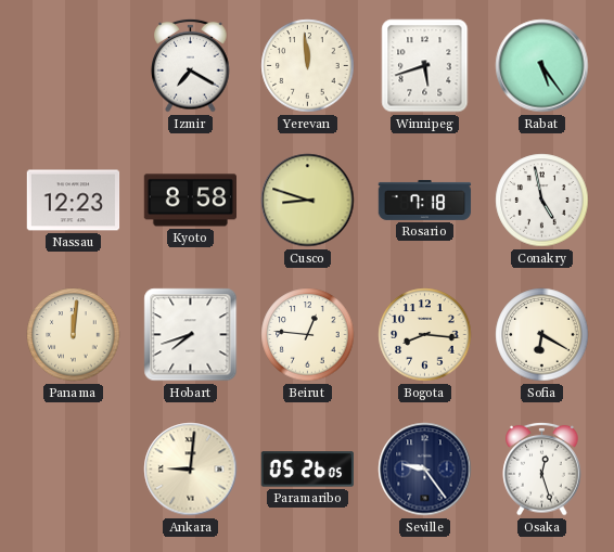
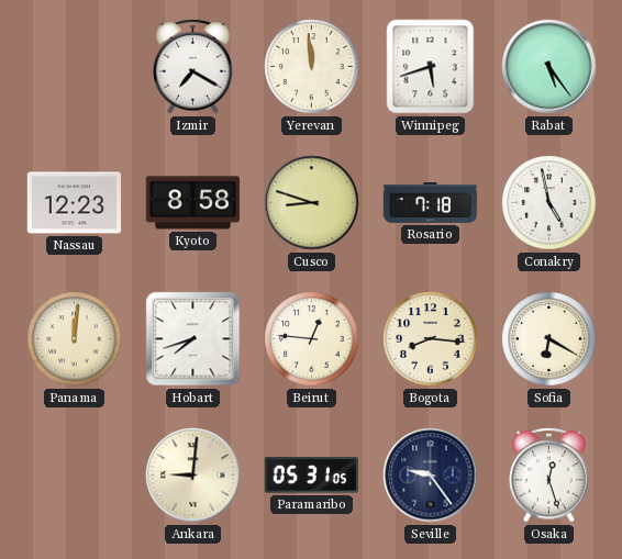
Paramaribo: 05:26 -> 05:31 (311, 476)
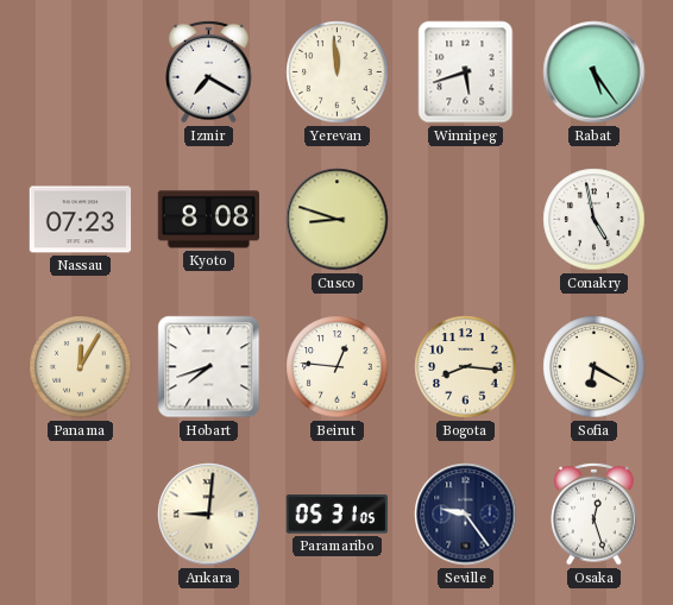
Nassau: 12:23 -> 07:23 (81, 220)
Kyoto: 8:58 -> 8:08 (208, 220)
Rosario: 7:18 -> none (431, 202)
Panama: 12:01 -> 12:05 (81, 367)
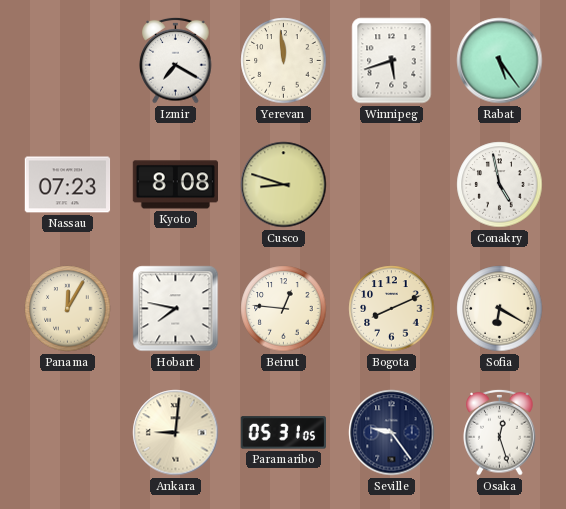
Hobart: 7:42 -> 7:47 (176, 309)
Bogota: 8:16 -> 8:11 (392, 309)
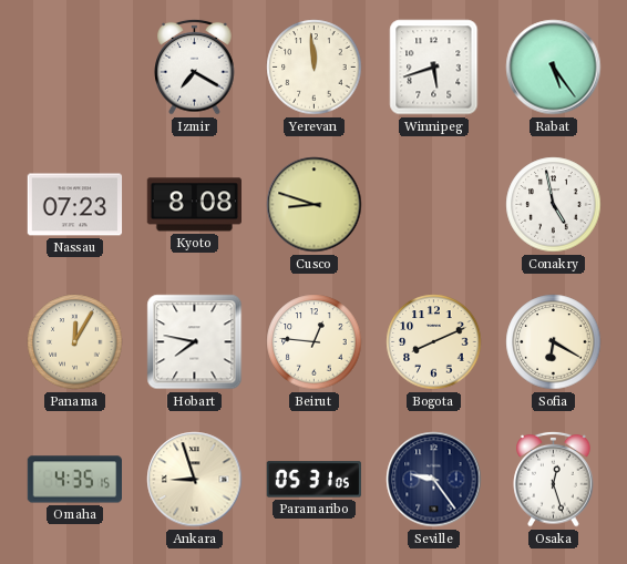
Omaha: none -> 4:35 (74, 480)
Ankara: 9:01 -> 8:57 (195, 480)
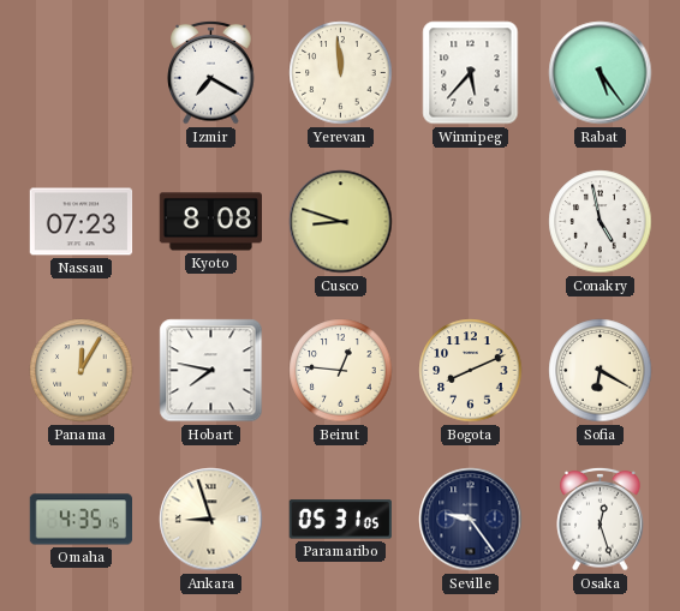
Winnipeg: 5:42 -> 5:37 (471, 73)
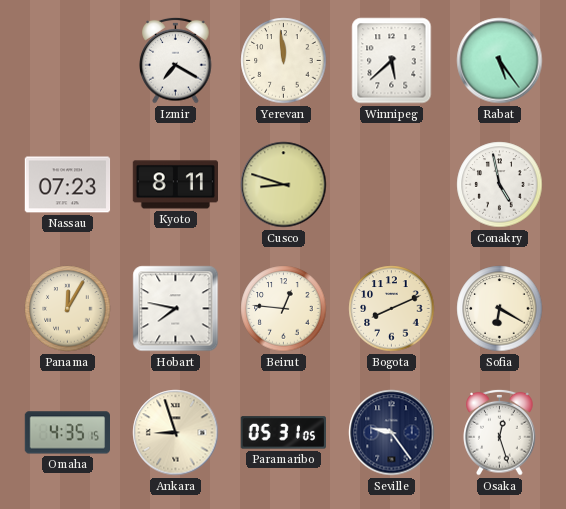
Winnipeg: 5:37 -> 5:38 (392, 61)
Kyoto: 8:08 -> 8:11 (175, 185)
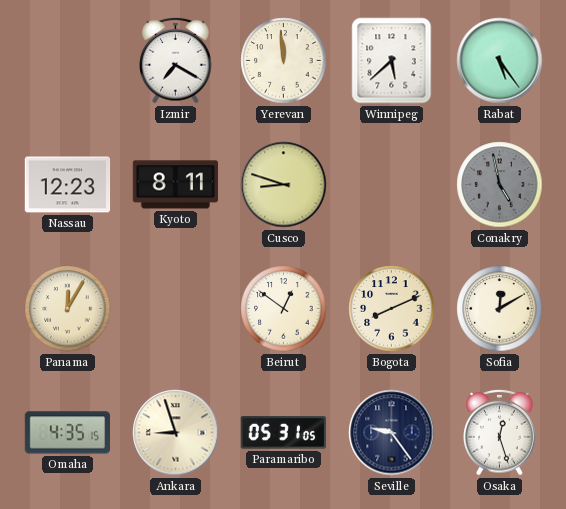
Nassau: 07:23 -> 12:23 (68, 185)
Conakry dial: white -> grey (500, 185)
Hobart: 7:47 -> none (176, 309)
Beirut: 12:46 -> 12:51 (284, 309)
Sofia: 6:20 -> 12:10 (500, 309)
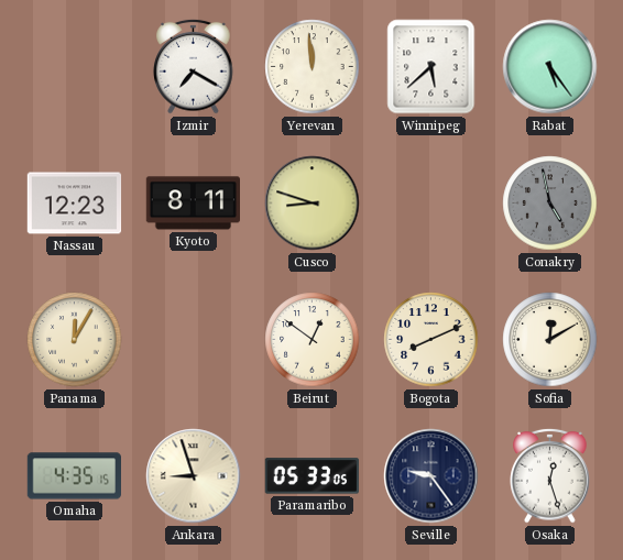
Paramaribo: 05:31 -> 05:33 (311, 476)
